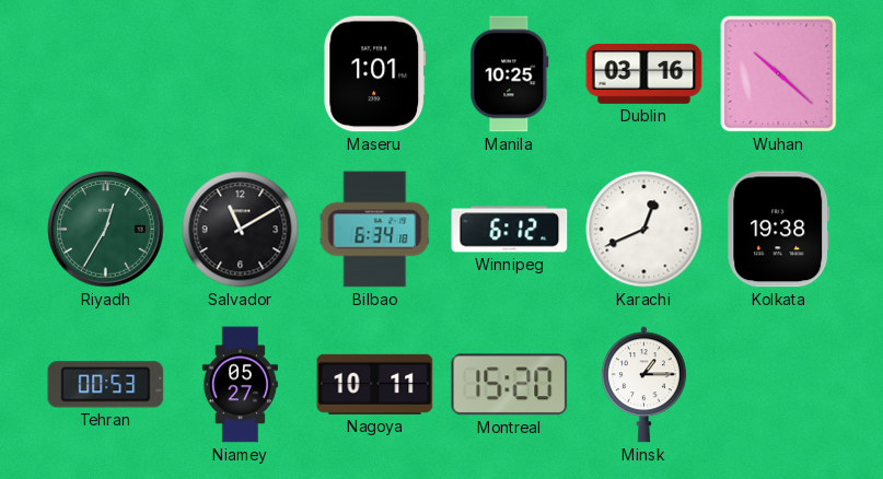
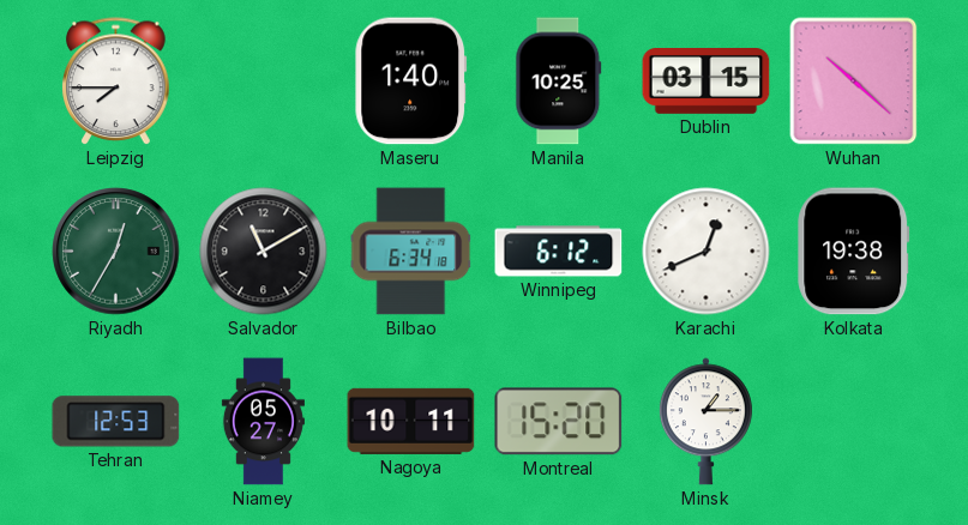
Leipzig: none -> 7:45 (116, 82)
Maseru: 1:01 -> 1:40 (411, 82)
Dublin: 03:16 -> 03:15 (707, 82)
Tehran: 00:53 -> 12:53 (116, 422)
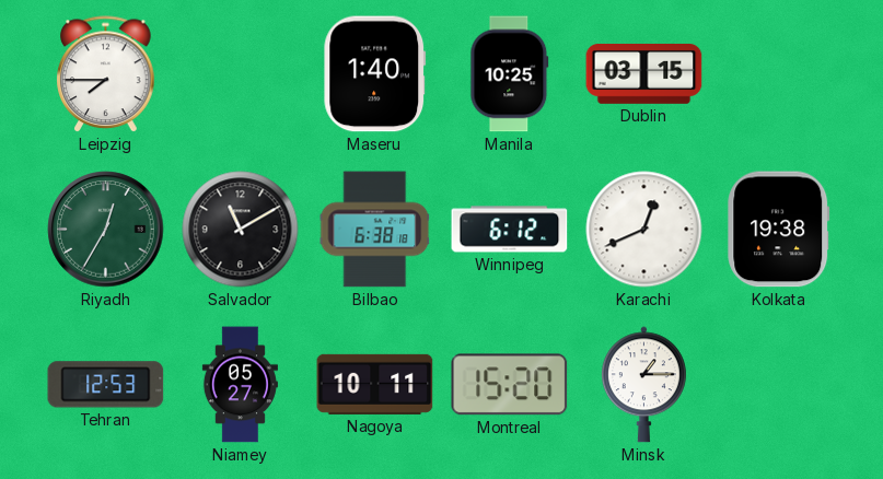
Wuhan: 10:22 -> none (854, 82)
Bilbao: 6:34 -> 6:38 (375, 230)
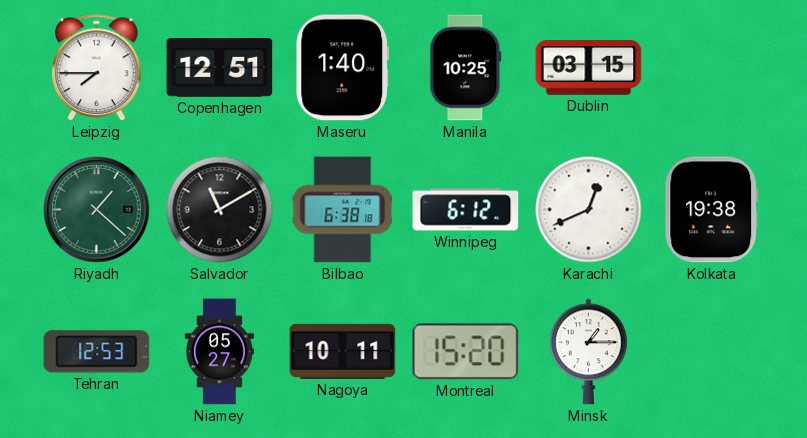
Copenhagen: none -> 12:51 (220, 68)
Riyadh: 12:35 -> 1:22 (97, 210)
